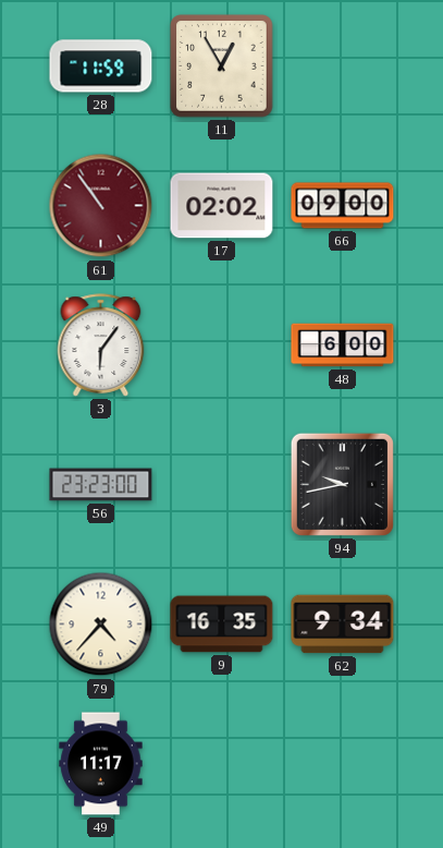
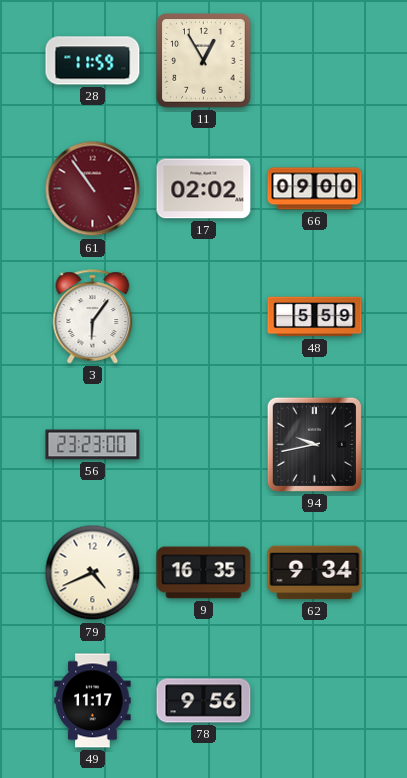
48: 6:00 -> 5:59 (315, 317)
79: 4:37 -> 4:41 (93, 573)
78: none -> 9:56 (204, 701)
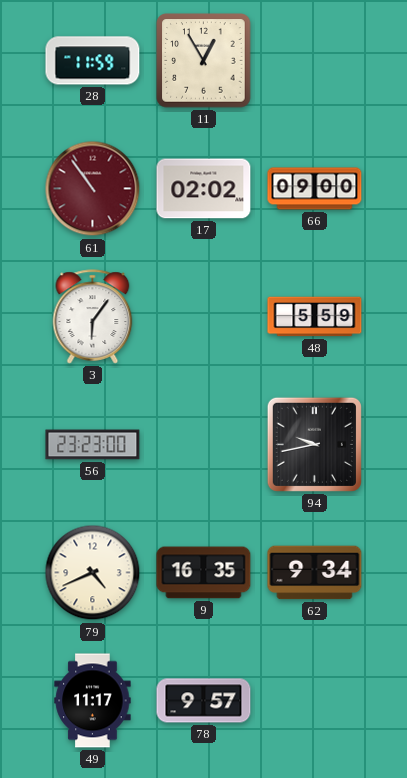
78: 9:56 -> 9:57 (204, 701)
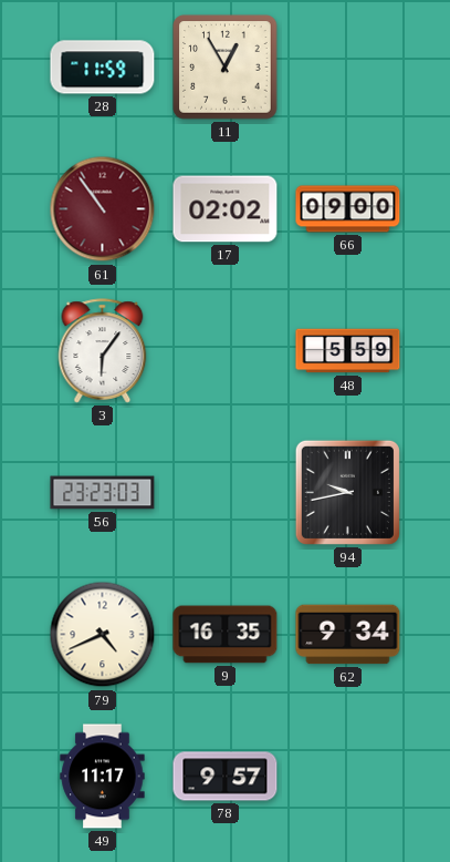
56: 23:23:00 -> 23:23:03 (103, 493)
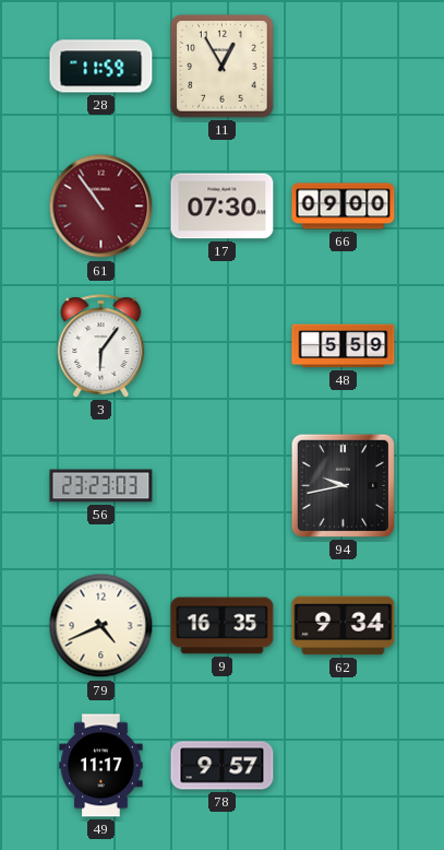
17: 02:02 -> 07:30 (223, 206)
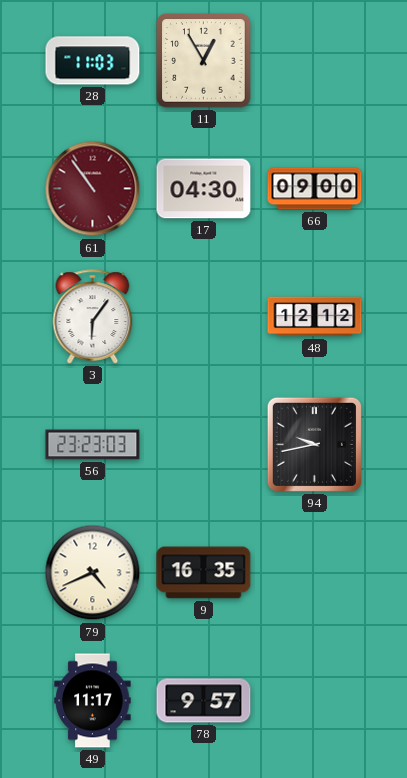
28: 11:59 -> 11:03 (93, 61)
17: 07:30 -> 04:30 (204, 189)
48: 5:59 -> 12:12 (315, 317)
62: 9:34 -> none (344, 626)
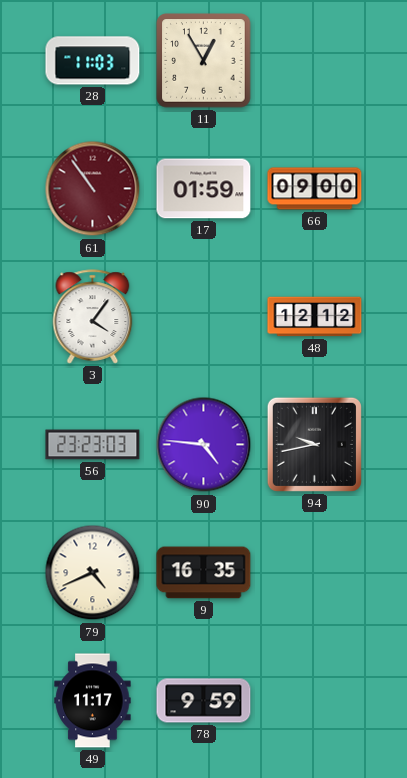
17: 04:30 -> 01:59 (204, 189)
3: 6:06 -> 4:06 (93, 317)
90: none -> 4:46 (204, 445)
78: 9:57 -> 9:59 (204, 701)
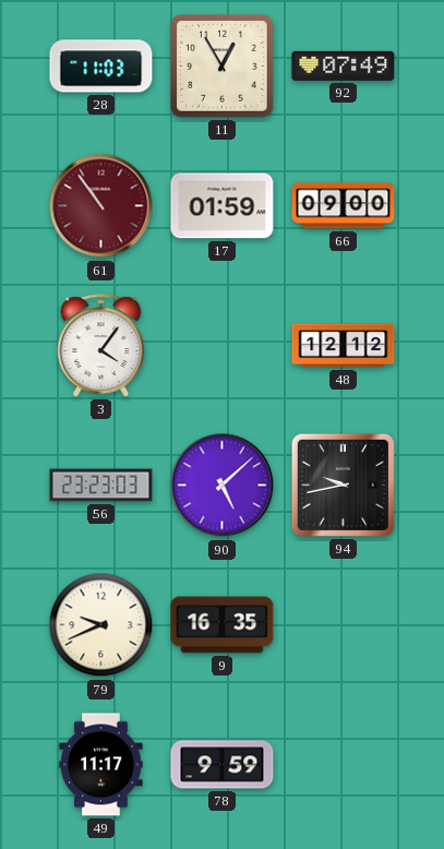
92: none -> 07:49 (344, 65)
90: 4:46 -> 5:08 (223, 486)
79: 4:41 -> 9:41 (101, 625)
